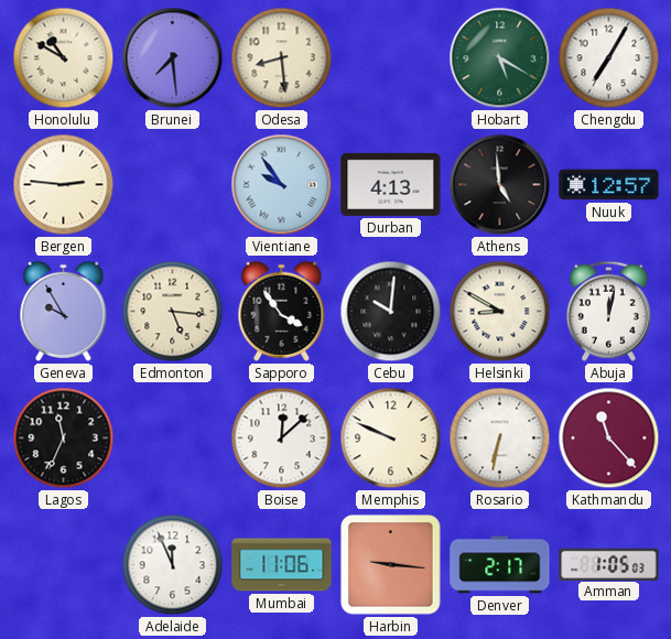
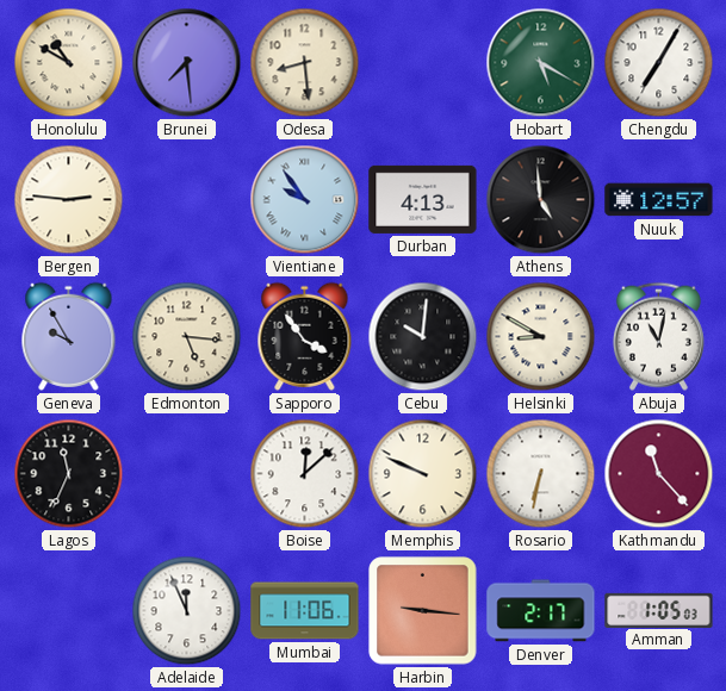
Abuja: 12:02 -> 11:02 (658, 336)
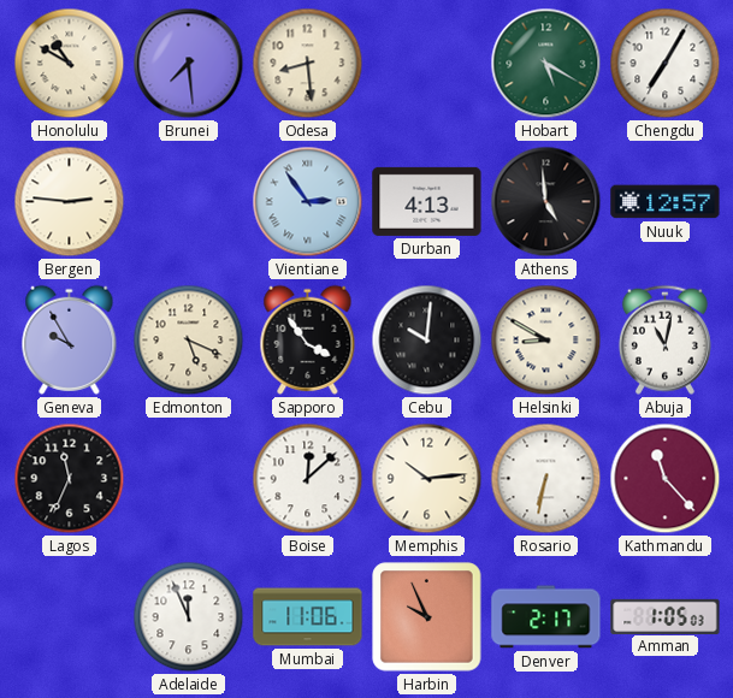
Vientiane: 9:54 -> 2:54 (308, 202)
Edmonton: 5:16 -> 5:19 (189, 341)
Memphis: 9:49 -> 10:14 (427, 479)
Harbin: 9:16 -> 9:56 (427, 617)
